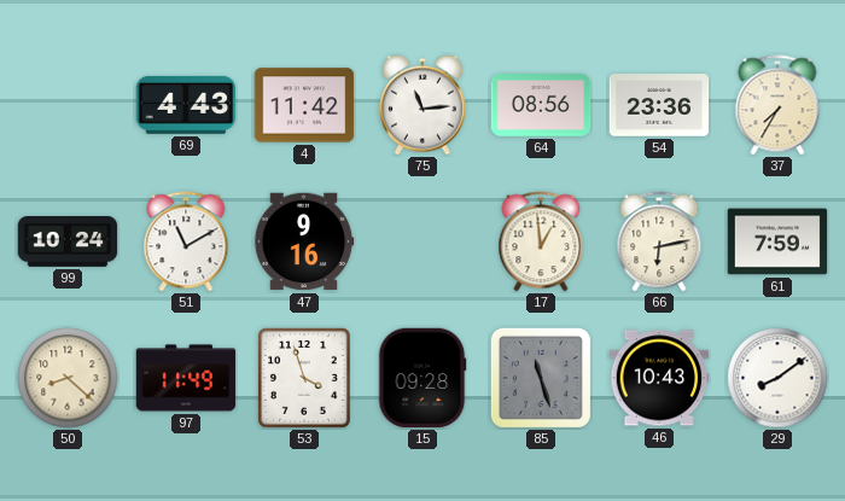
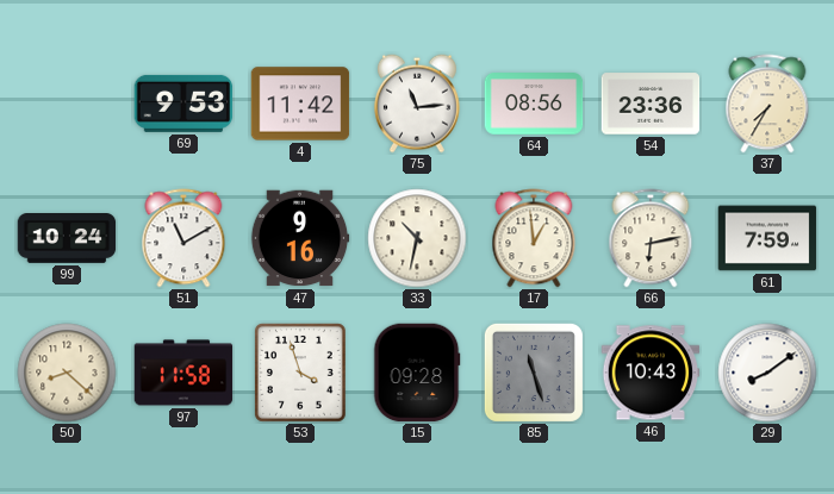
69: 4:43 -> 9:53 (183, 104)
33: none -> 10:32 (417, 238)
97: 11:49 -> 11:58 (183, 373)
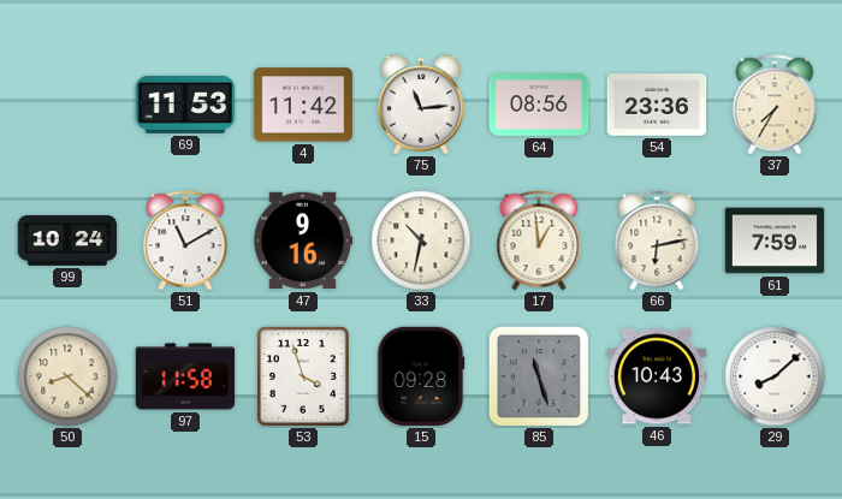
69: 9:53 -> 11:53 (185, 105)
29: 8:09 -> 8:08 (775, 376)
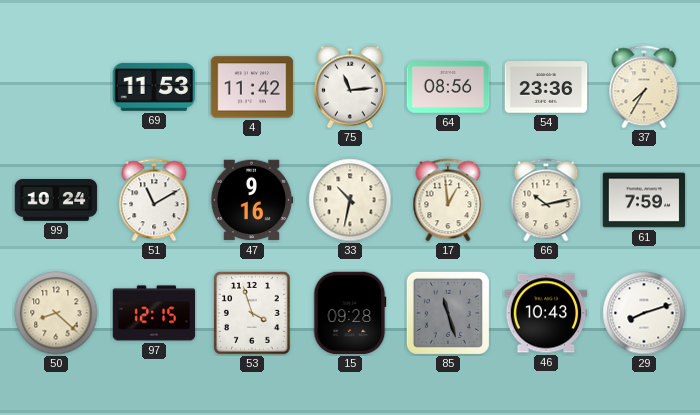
66: 6:13 -> 10:13 (546, 200)
97: 11:58 -> 12:15 (154, 313)
29: 8:08 -> 8:12 (644, 313)
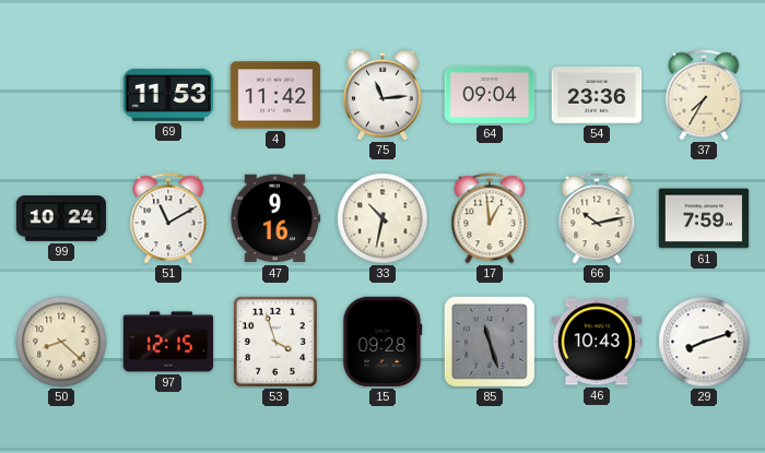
64: 08:56 -> 09:04 (490, 95)
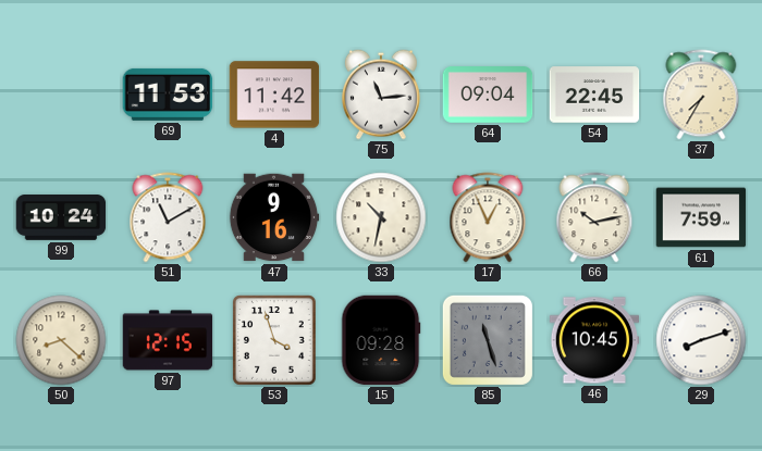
54: 23:36 -> 22:45 (594, 95)
17: 12:59 -> 12:56 (488, 217)
46: 10:43 -> 10:45 (594, 340)
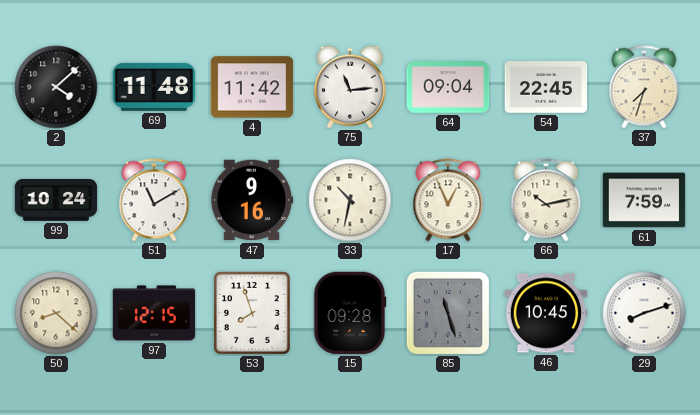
2: none -> 4:08 (56, 87)
69: 11:53 -> 11:48 (154, 87)
37: 7:35 -> 7:33 (644, 87)
53: 3:57 -> 7:57 (252, 314)
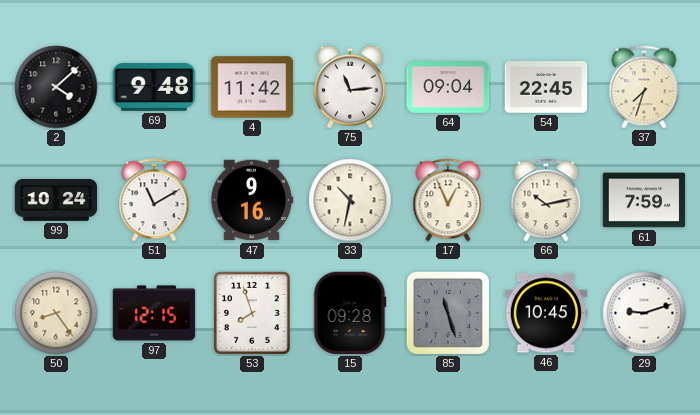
69: 11:48 -> 9:48 (154, 87)
50: 8:22 -> 8:24 (56, 313)
29: 8:12 -> 9:12 (644, 313)
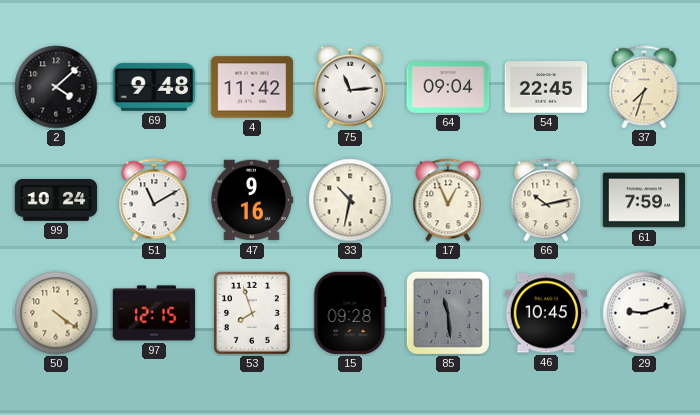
50: 8:24 -> 4:21 (56, 313)
85: 11:27 -> 11:29 (448, 313)
